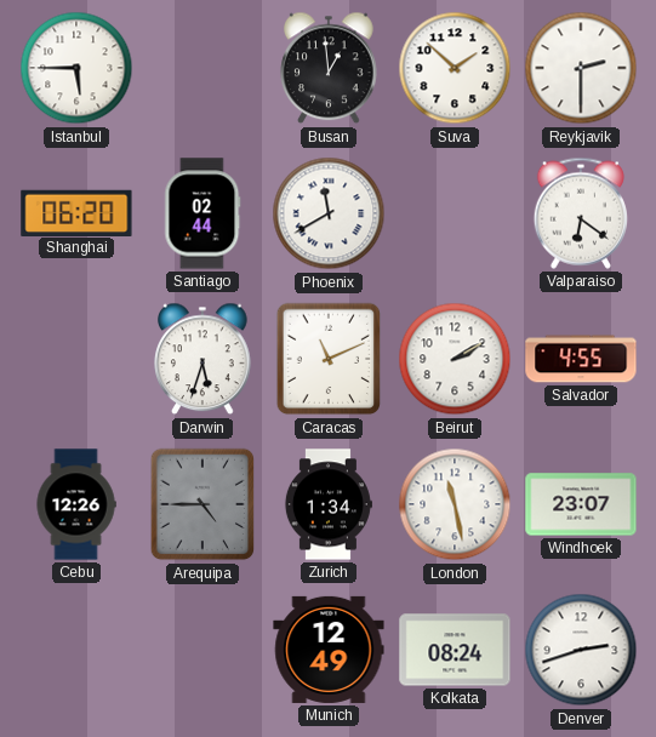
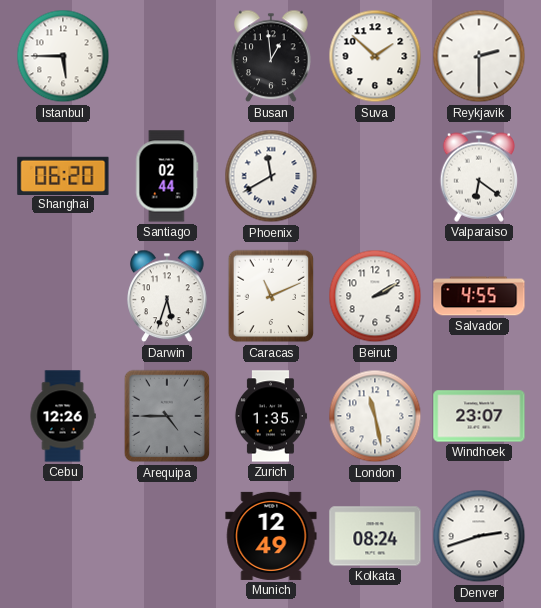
Zurich: 1:34 -> 1:35 (270, 416)
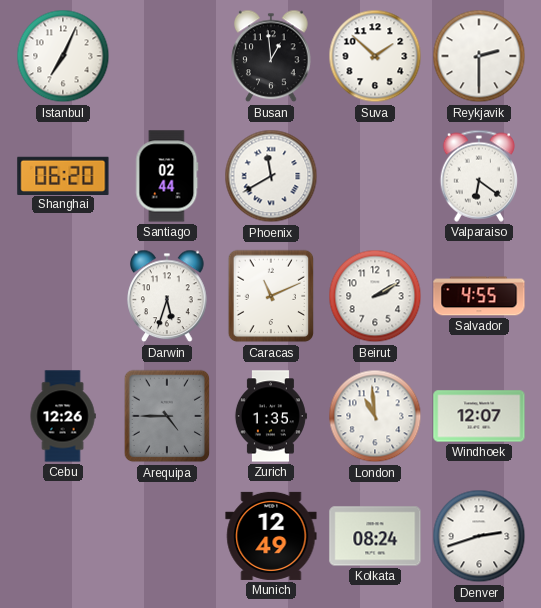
Istanbul: 5:45 -> 7:04 (63, 56)
London: 11:28 -> 10:59 (375, 416)
Windhoek: 23:07 -> 12:07 (479, 416)
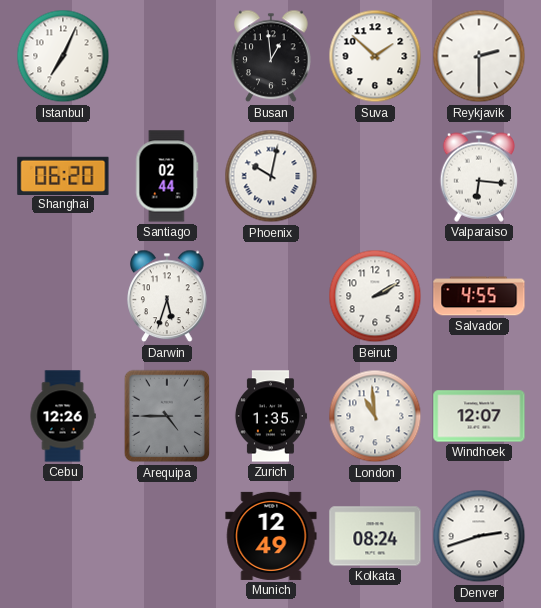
Phoenix: 11:40 -> 10:02 (271, 176)
Valparaiso: 6:21 -> 6:16 (478, 176)
Caracas: 11:11 -> none (271, 296)
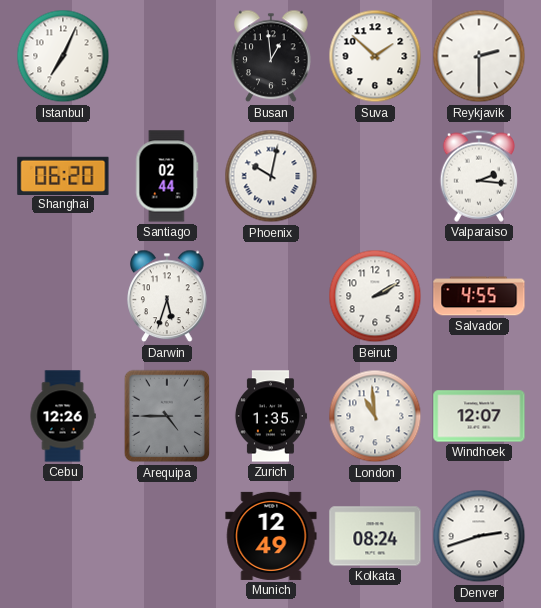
Valparaiso: 6:16 -> 2:16 (478, 176)
